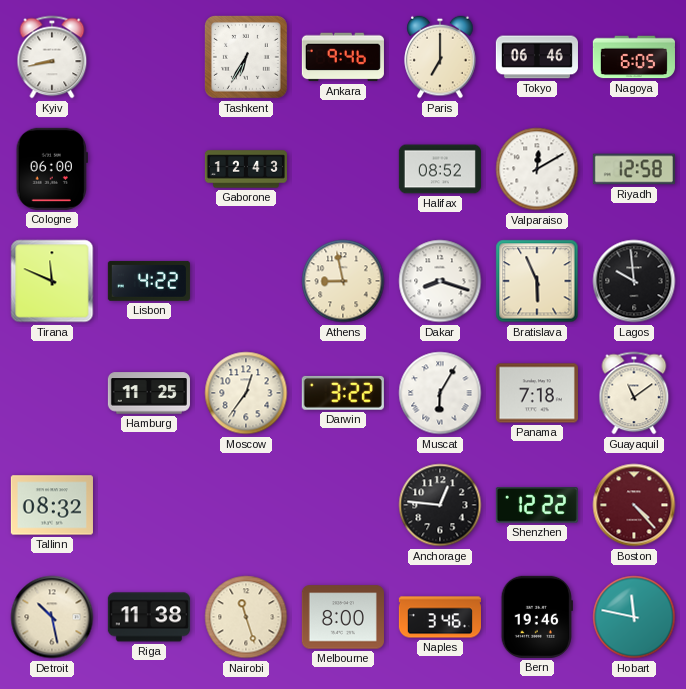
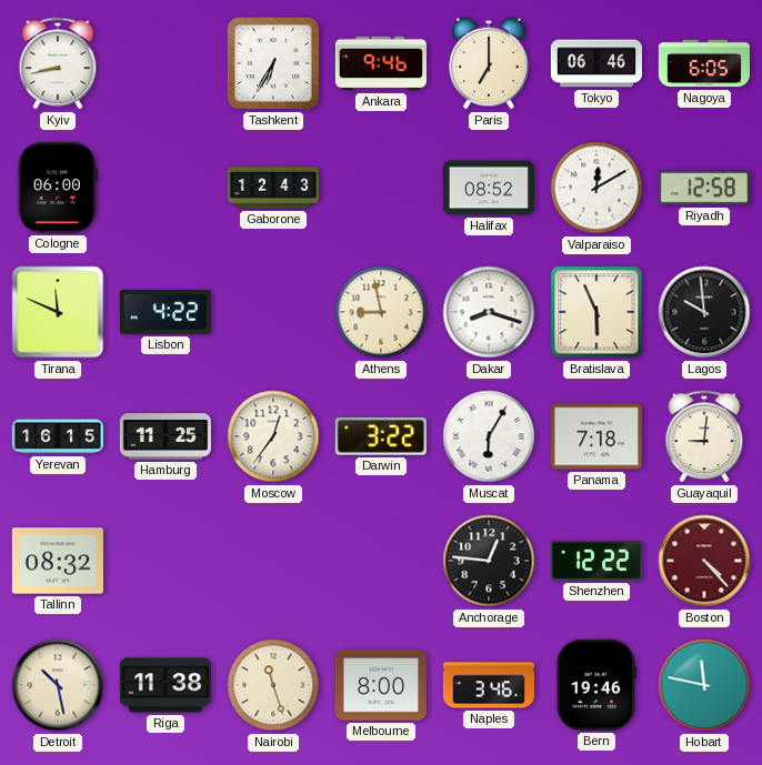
Yerevan: none -> 16:15 (58, 436)
Guayaquil: 11:09 -> 9:01 (704, 436)
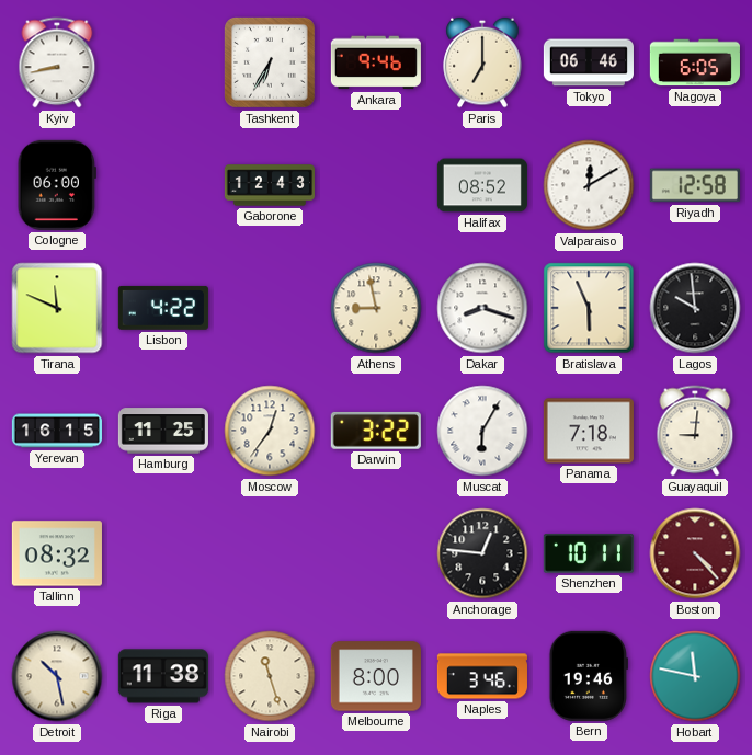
Shenzhen: 12:22 -> 10:11 (589, 553)
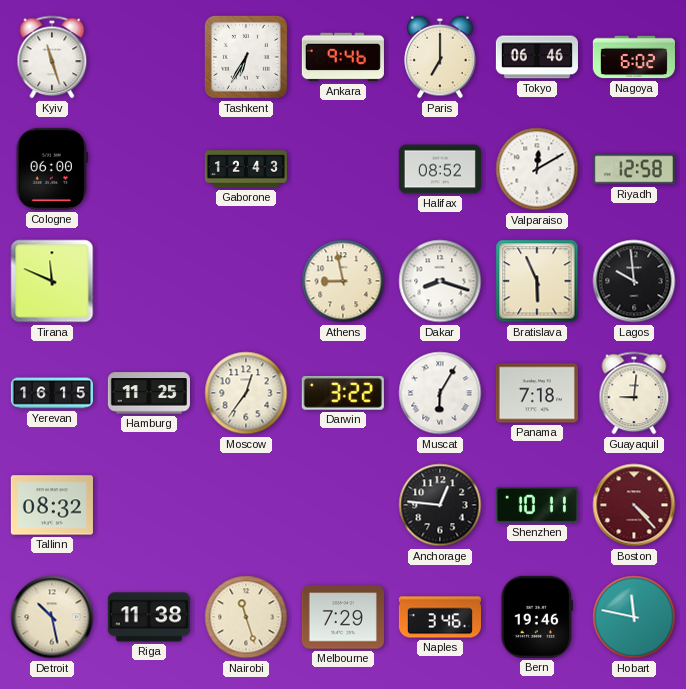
Kyiv: 8:43 -> 11:27 (52, 57)
Nagoya: 6:05 -> 6:02 (634, 57)
Lisbon: 4:22 -> none (163, 308)
Melbourne: 8:00 -> 7:29 (343, 617)
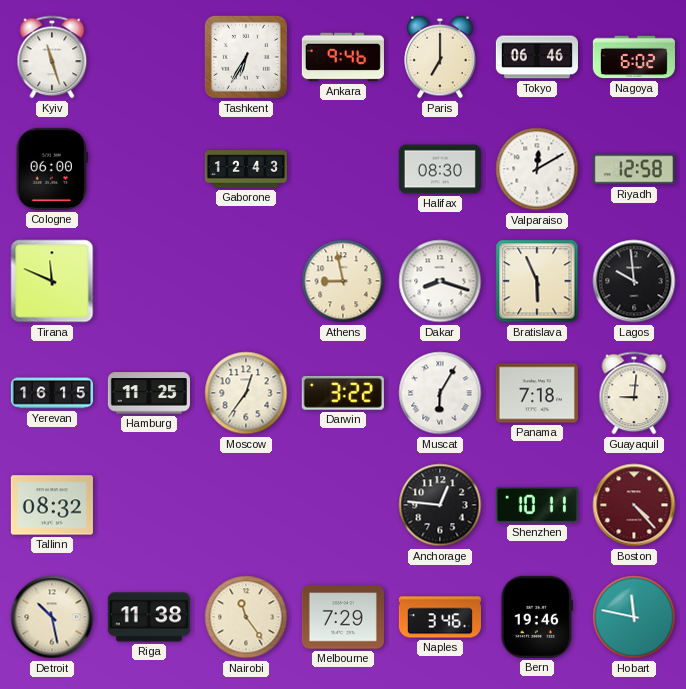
Halifax: 08:52 -> 08:30 (440, 169)
Nairobi: 11:27 -> 11:24 (246, 617)
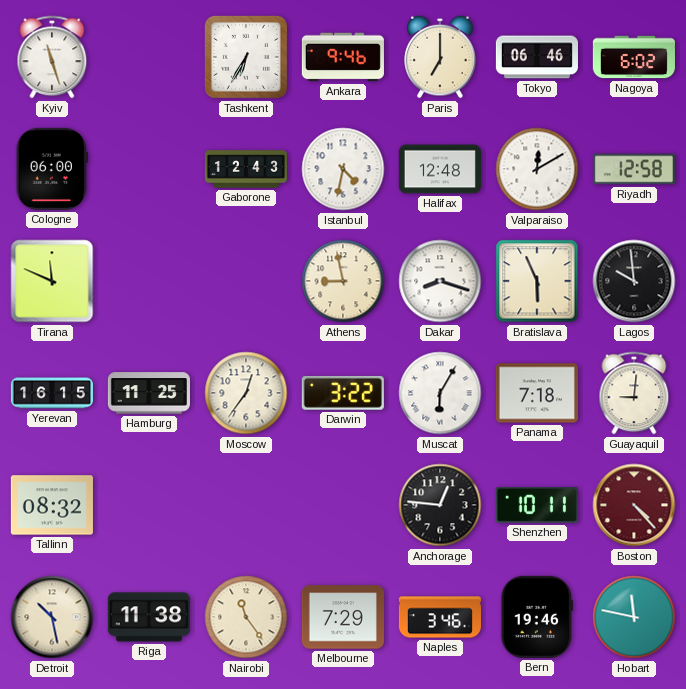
Istanbul: none -> 4:32 (343, 169)
Halifax: 08:30 -> 12:48 (440, 169)
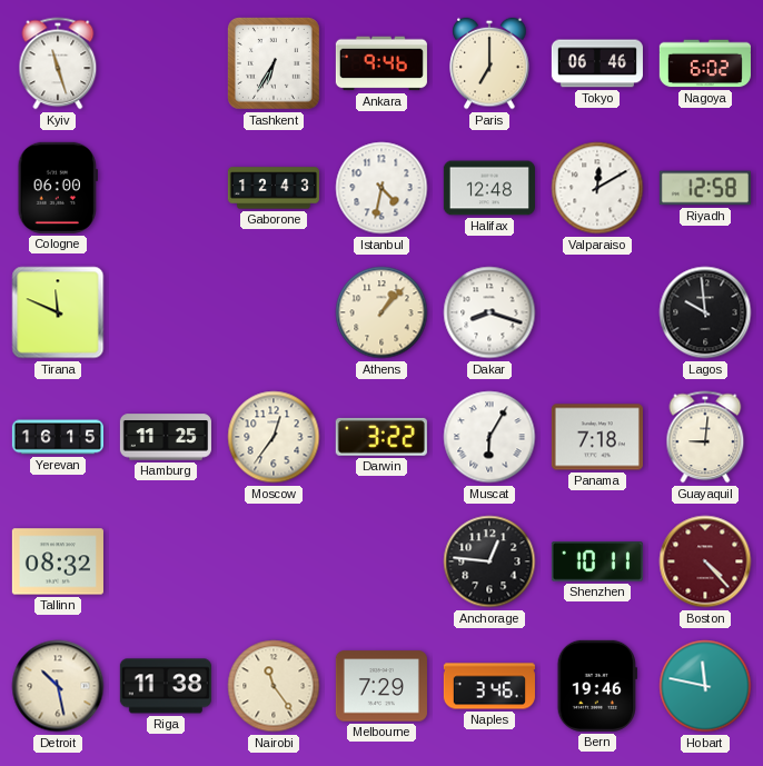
Athens: 8:58 -> 1:07 (381, 312)
Bratislava: 5:56 -> none (537, 281)
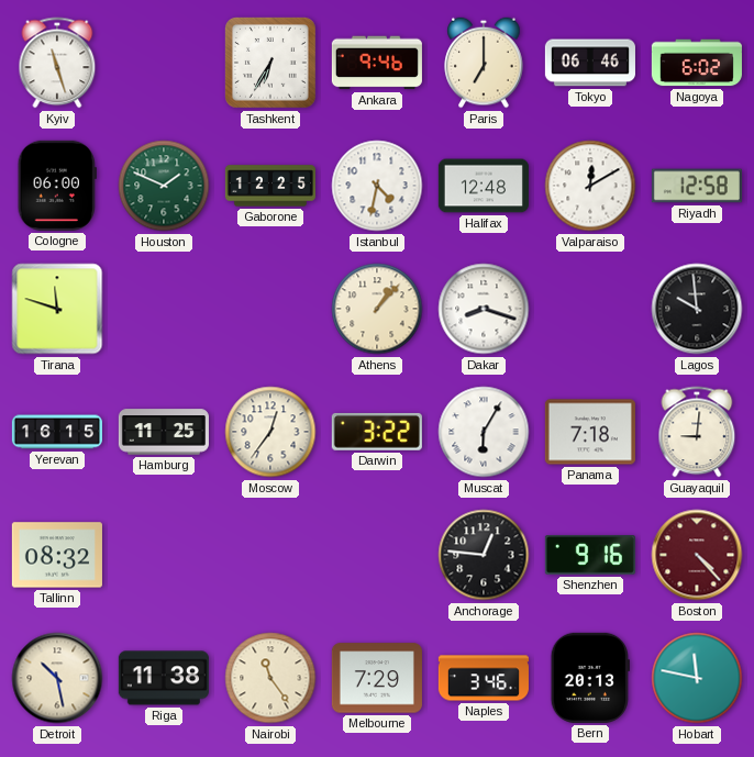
Houston: none -> 1:49 (164, 186)
Gaborone: 12:43 -> 12:25 (270, 186)
Tirana: 11:49 -> 11:48 (57, 309)
Shenzhen: 10:11 -> 9:16 (590, 555)
Bern: 19:46 -> 20:13 (590, 678)
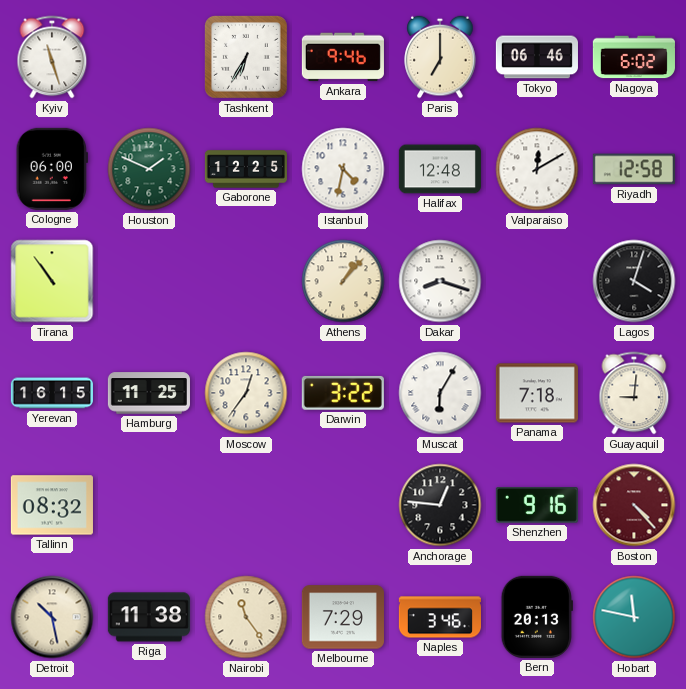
Tirana: 11:48 -> 10:54 (52, 281)
Lagos: 9:59 -> 4:03 (634, 281)
